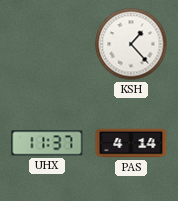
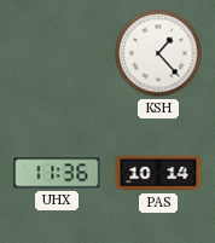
UHX: 11:37 -> 11:36 (57, 173)
PAS: 4:14 -> 10:14 (158, 173)
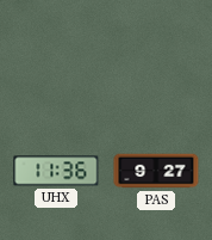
KSH: 1:23 -> none (158, 53)
PAS: 10:14 -> 9:27 (156, 171)
